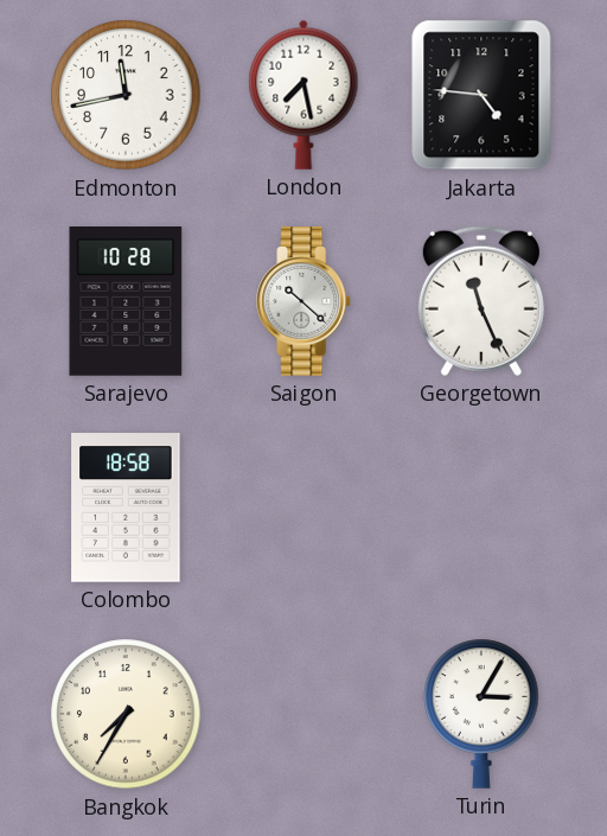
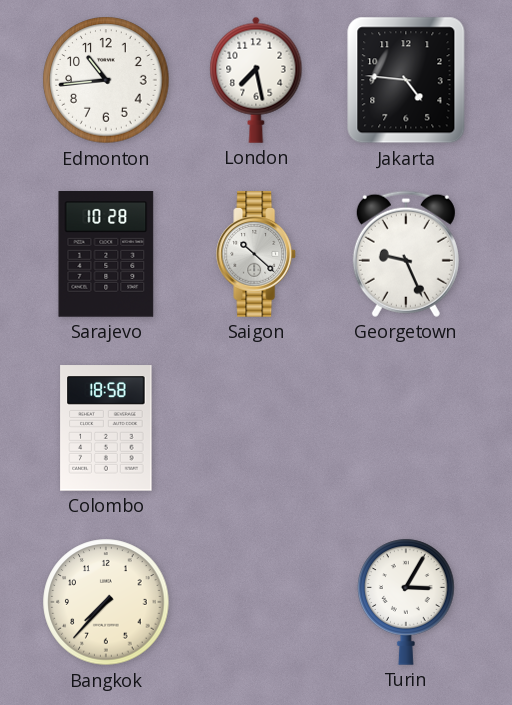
Edmonton: 11:43 -> 10:44 (106, 80)
Georgetown: 11:26 -> 9:26 (406, 254)
Bangkok: 7:35 -> 7:37 (106, 602)
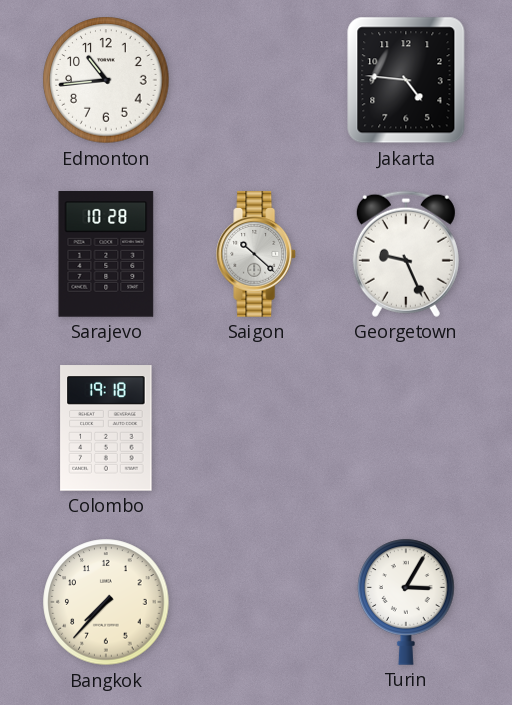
London: 7:28 -> none (256, 80)
Colombo: 18:58 -> 19:18 (106, 428)
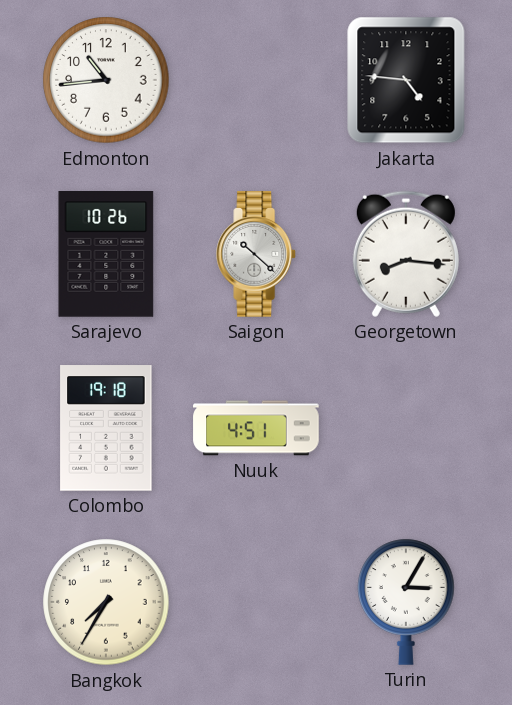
Sarajevo: 10:28 -> 10:26 (106, 255)
Georgetown: 9:26 -> 8:16 (406, 254)
Nuuk: none -> 4:51 (256, 428)
Bangkok: 7:37 -> 7:35 (106, 602)
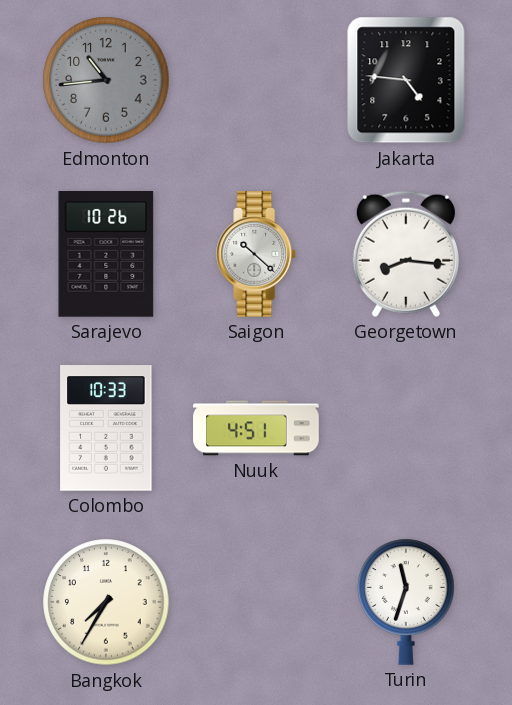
Edmonton dial: white -> grey (106, 80)
Colombo: 19:18 -> 10:33 (106, 428)
Turin: 3:05 -> 11:33 (406, 602)
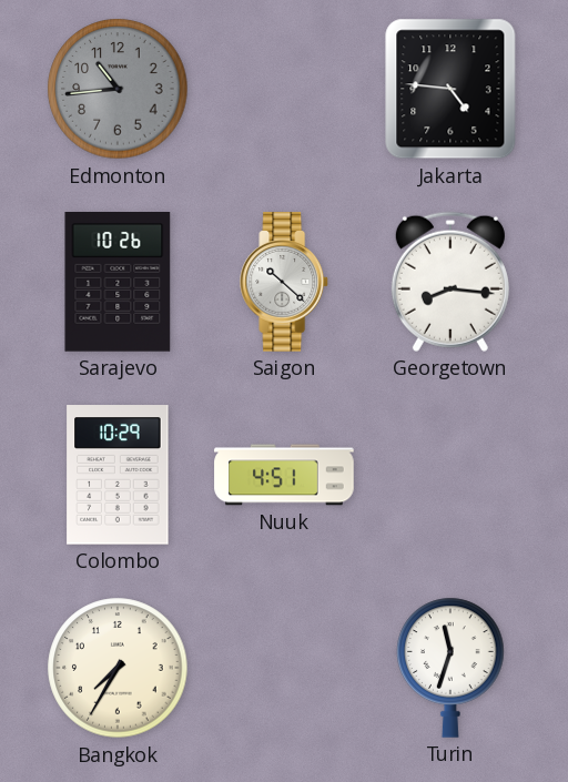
Colombo: 10:33 -> 10:29 (118, 475)
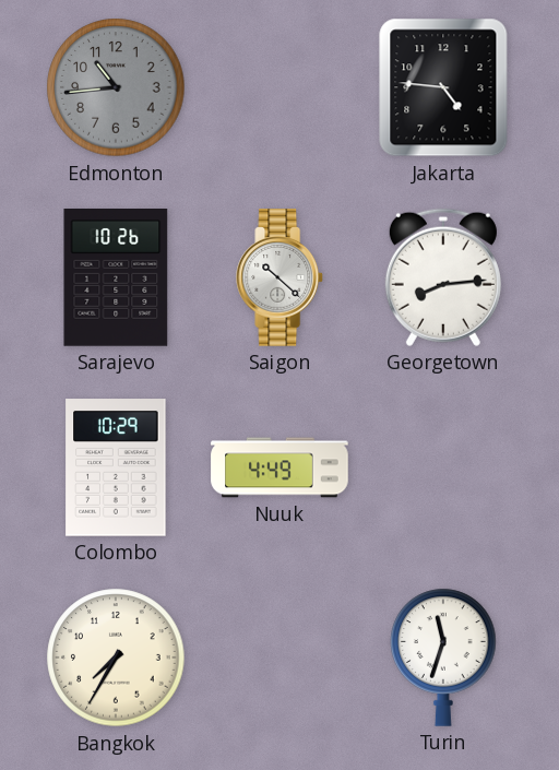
Georgetown: 8:16 -> 8:14 (443, 277)
Nuuk: 4:51 -> 4:49 (279, 467)
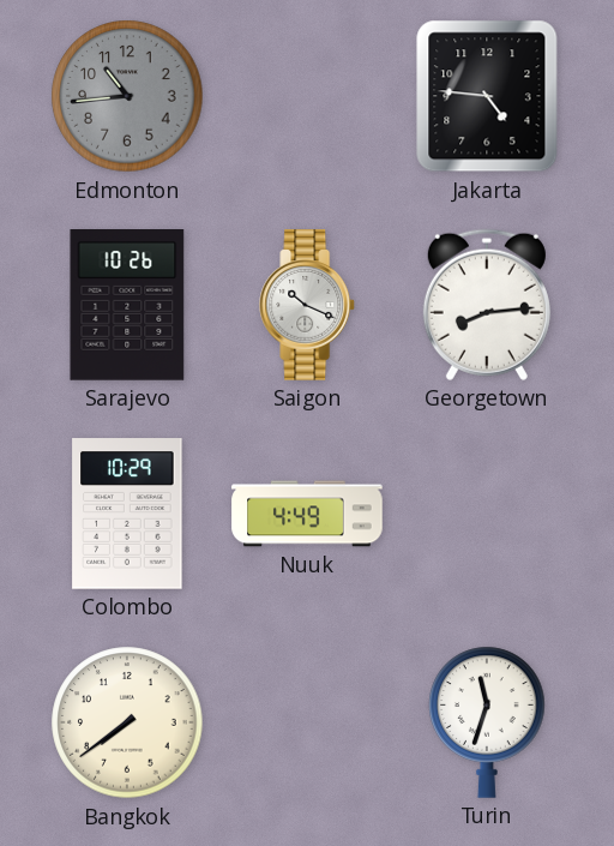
Saigon: 10:22 -> 10:19 (308, 305)
Bangkok: 7:35 -> 7:39 (127, 722)
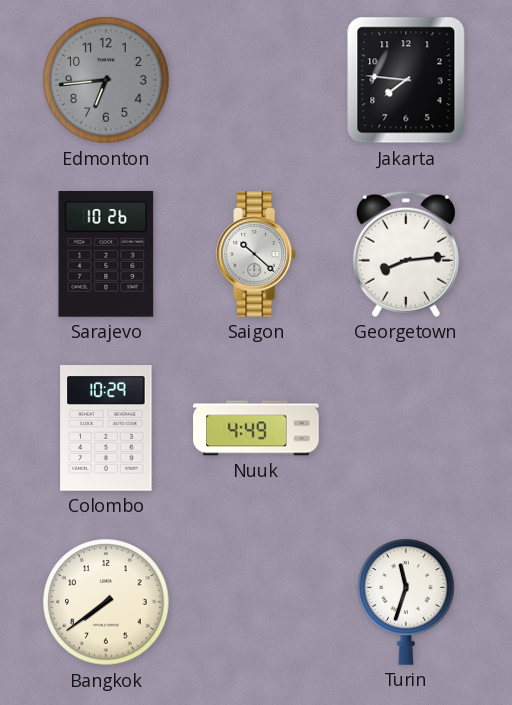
Edmonton: 10:44 -> 6:44 (106, 80)
Jakarta: 4:46 -> 7:46 (406, 80)
Saigon: 10:19 -> 10:22 (257, 254)
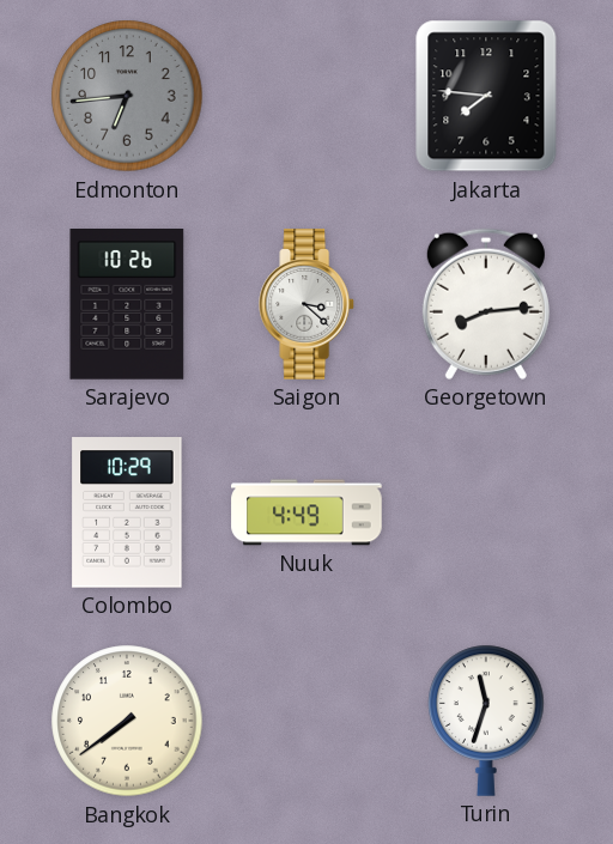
Saigon: 10:22 -> 3:22 (308, 304)
